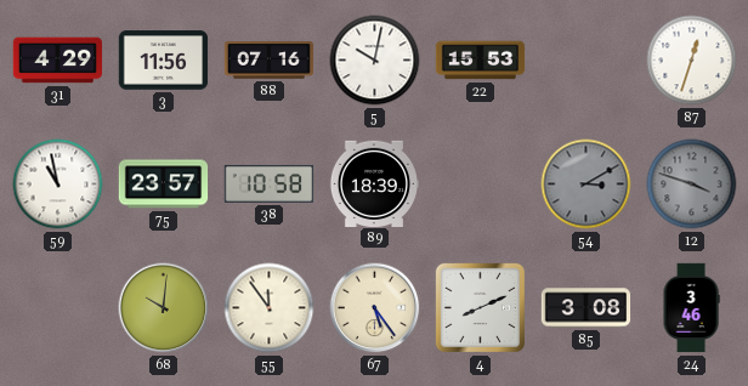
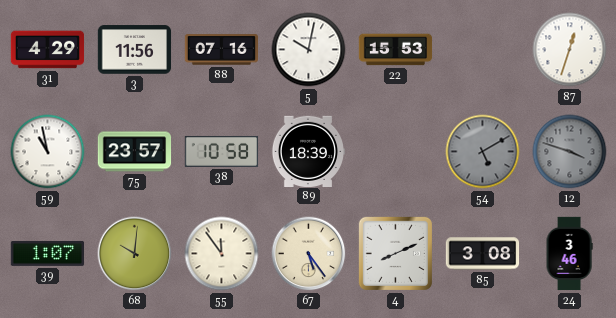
54: 3:10 -> 5:10 (483, 152)
39: none -> 1:07 (48, 253)
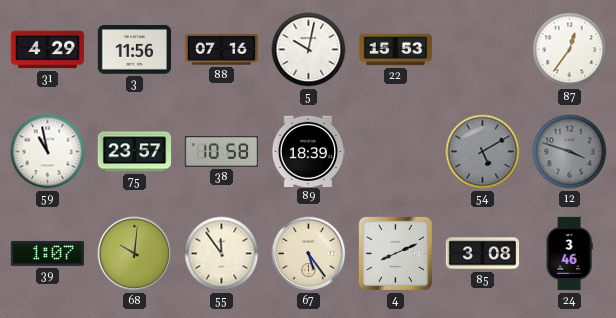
87: 12:33 -> 12:36 (570, 50)
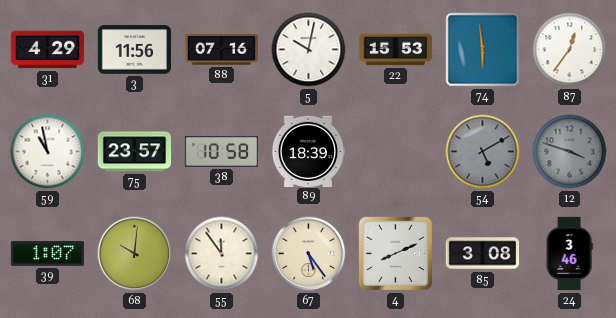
74: none -> 5:59 (483, 50)
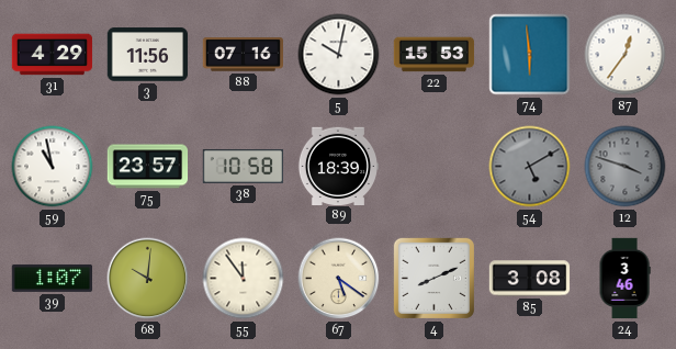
67: 5:24 -> 5:21 (339, 279)
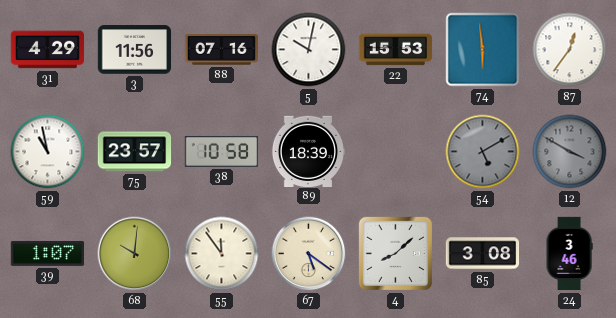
12: 3:48 -> 3:50 (570, 152)
4: 8:11 -> 8:08 (395, 253)
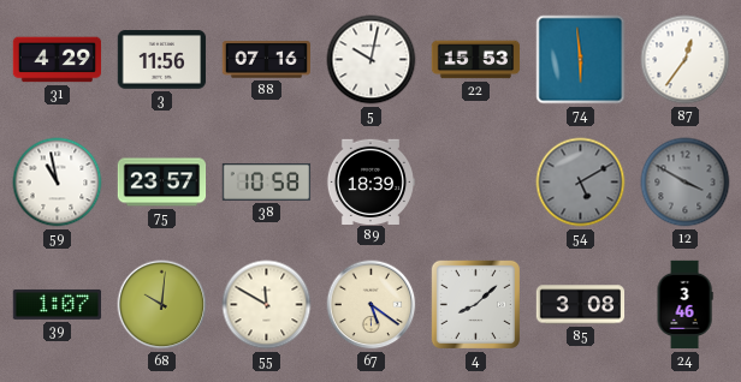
55: 11:54 -> 11:50 (267, 305)
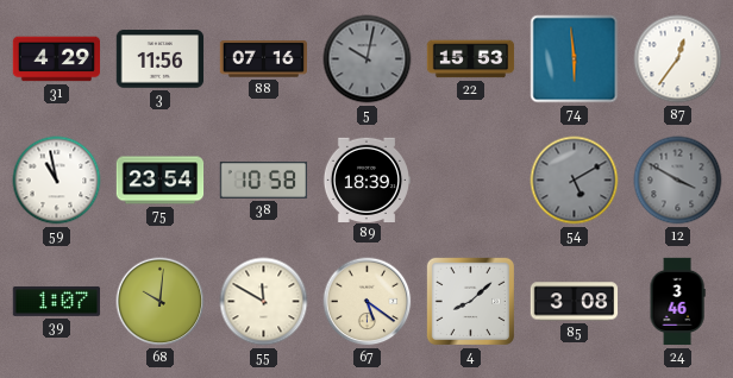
5 dial: white -> grey (368, 59)
75: 23:57 -> 23:54 (161, 181)
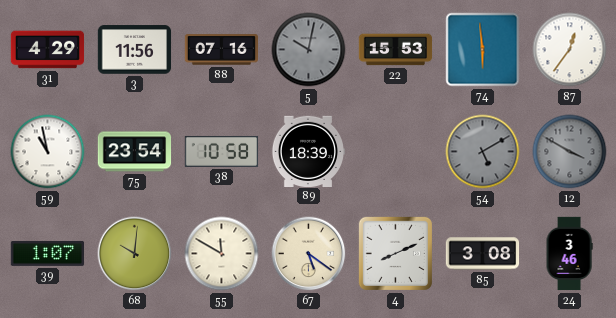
4: 8:08 -> 8:11 (395, 253)
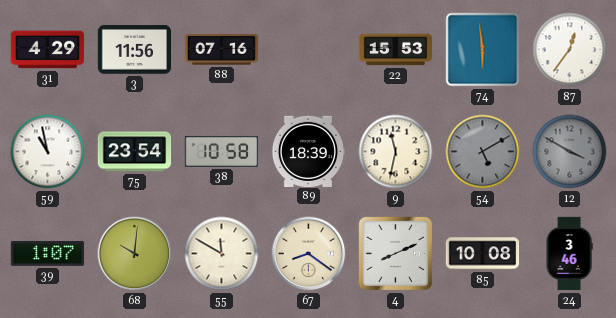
5: 10:02 -> none (309, 50)
9: none -> 11:32 (396, 152)
67: 5:21 -> 8:21 (309, 254)
85: 3:08 -> 10:08 (483, 254)
